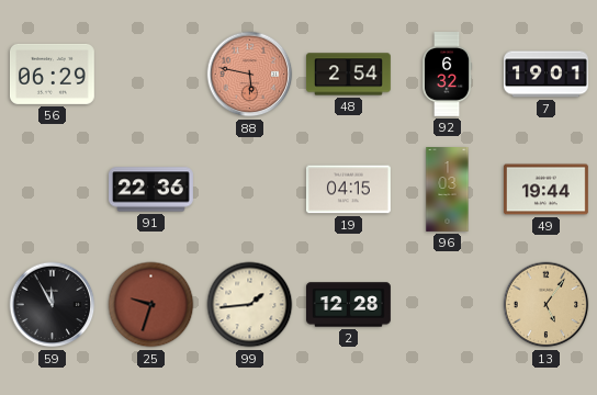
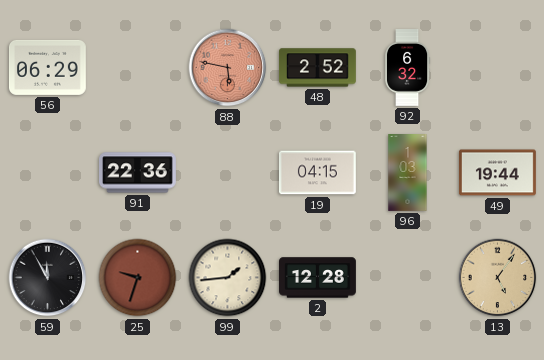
48: 2:54 -> 2:52 (318, 68)
7: 19:01 -> none (547, 75)
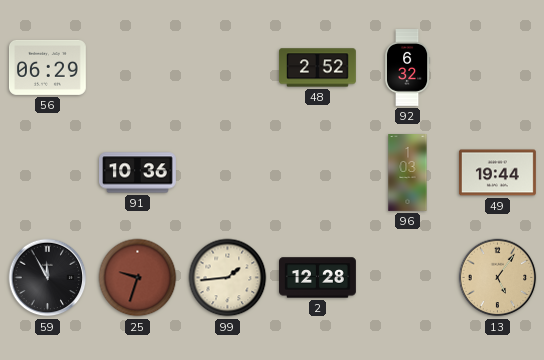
88: 5:47 -> none (228, 68)
91: 22:36 -> 10:36 (138, 173)
19: 04:15 -> none (317, 173)
